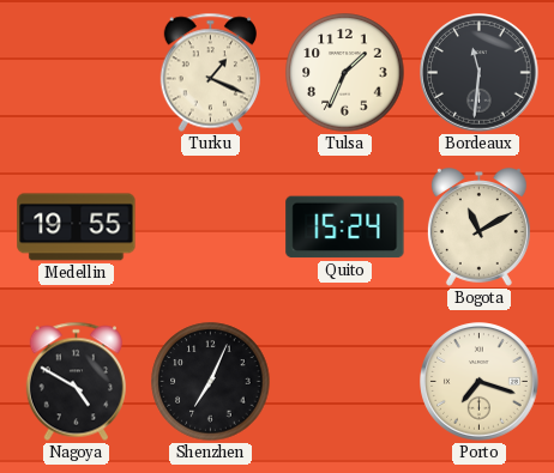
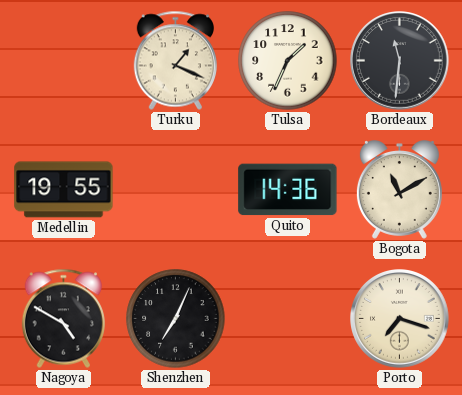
Quito: 15:24 -> 14:36 (288, 190)
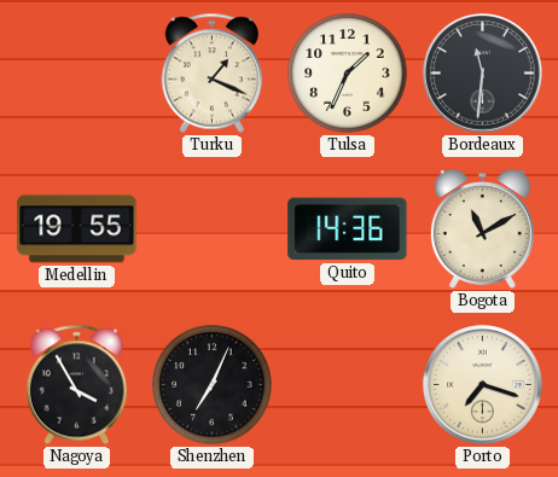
Nagoya: 4:50 -> 3:55 (76, 385)
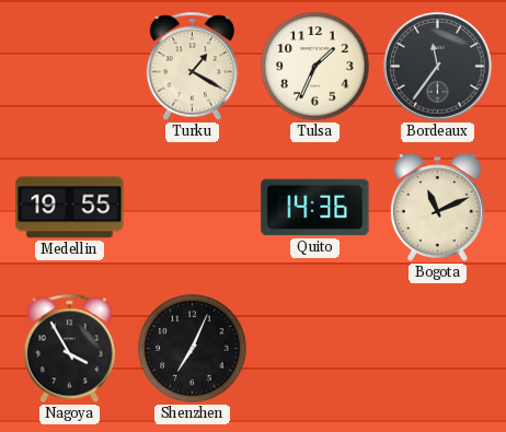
Turku: 1:19 -> 1:20 (192, 67)
Bordeaux: 11:31 -> 11:36 (438, 67)
Bogota: 11:10 -> 11:11 (437, 208)
Porto: 7:18 -> none (483, 385)
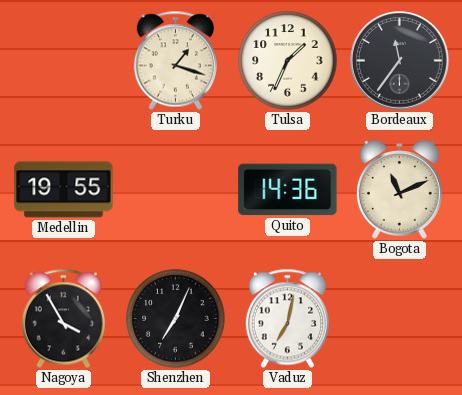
Turku: 1:20 -> 1:18 (175, 61)
Vaduz: none -> 7:02 (287, 319)
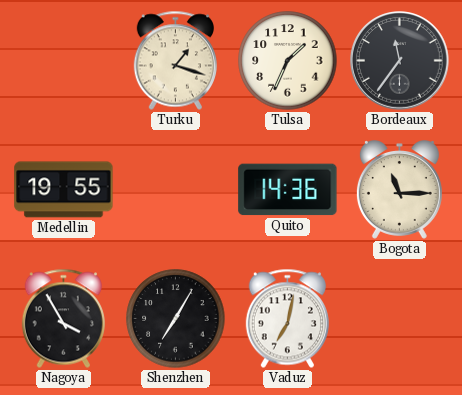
Bogota: 11:11 -> 11:15 (399, 190)
Shenzhen: 7:04 -> 7:05 (176, 319)
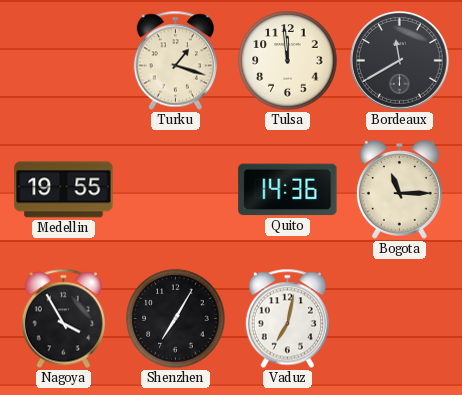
Tulsa: 1:34 -> 11:59 (288, 61)
Bordeaux: 11:36 -> 11:40 (400, 61)
